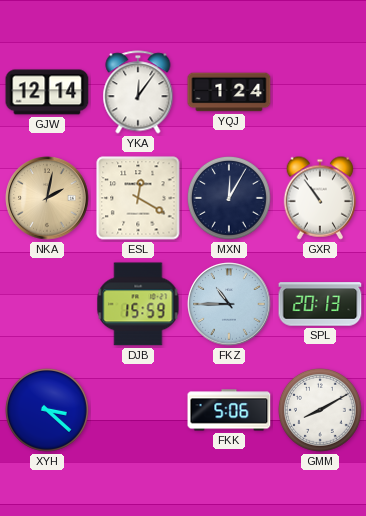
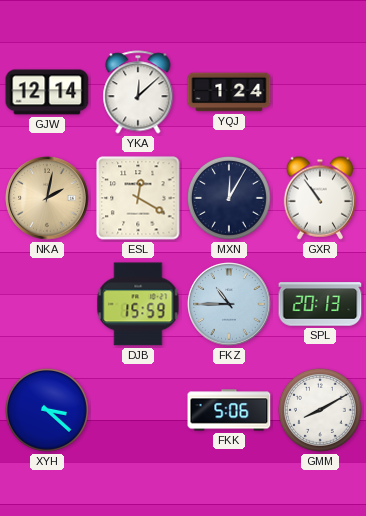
YKA: 12:06 -> 12:08 (138, 92)
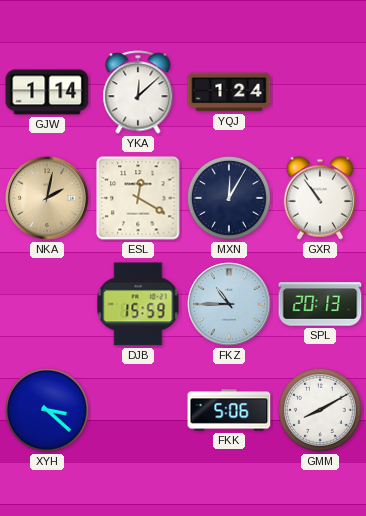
GJW: 12:14 -> 1:14 (47, 92)
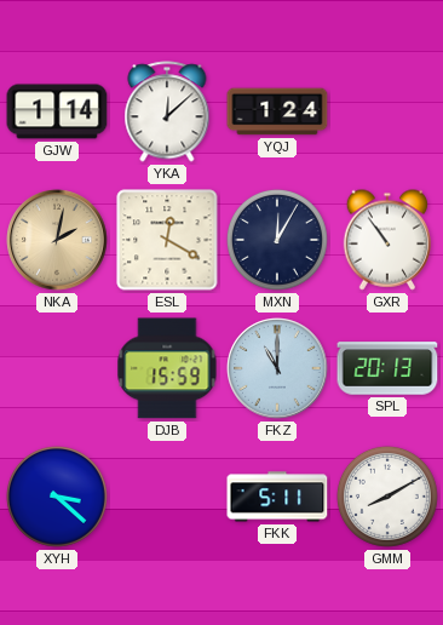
FKZ: 10:45 -> 11:00 (277, 368)
FKK: 5:06 -> 5:11 (277, 497)
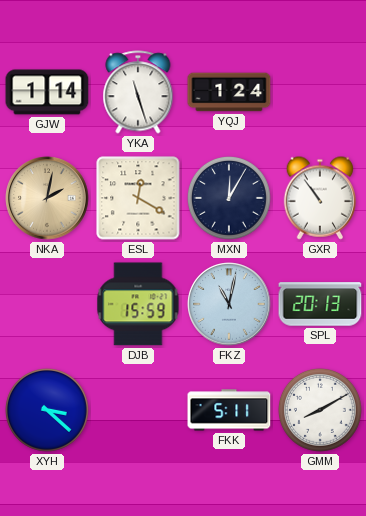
YKA: 12:08 -> 11:27 (138, 92)
FKZ: 11:00 -> 11:02 (229, 304)
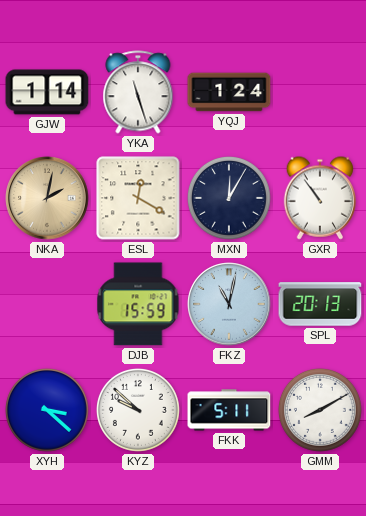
KYZ: none -> 9:52 (138, 410)
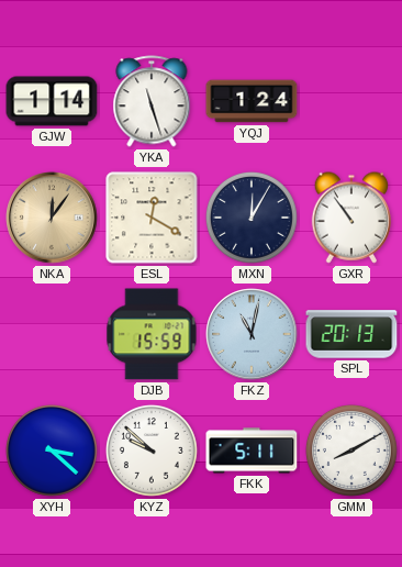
NKA: 2:02 -> 12:06 (52, 218)
